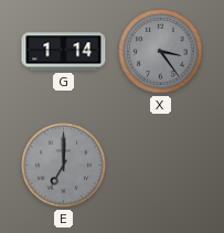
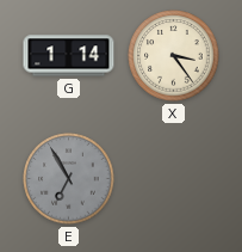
X dial: grey -> cream (174, 56)
E: 7:00 -> 6:55 (69, 179)
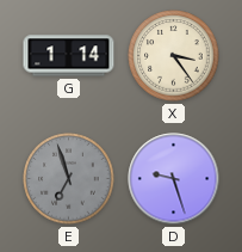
E: 6:55 -> 6:57 (69, 179)
D: none -> 9:27 (174, 179)
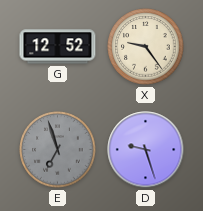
G: 1:14 -> 12:52 (58, 47)
X: 3:24 -> 9:24 (146, 47)
